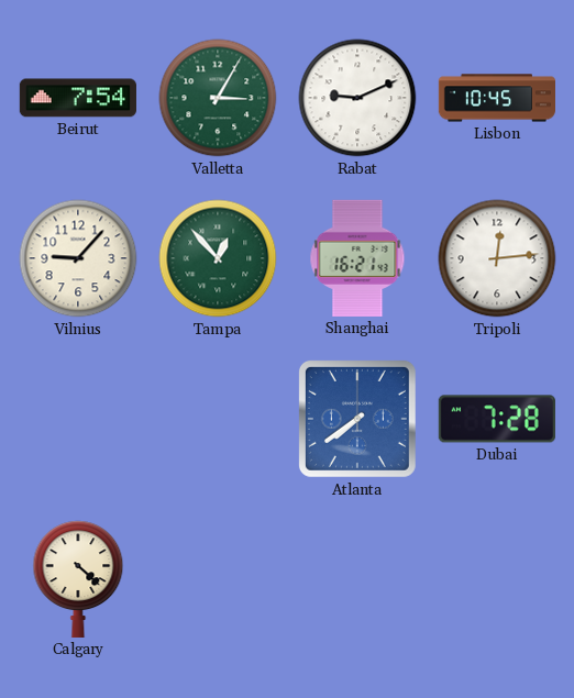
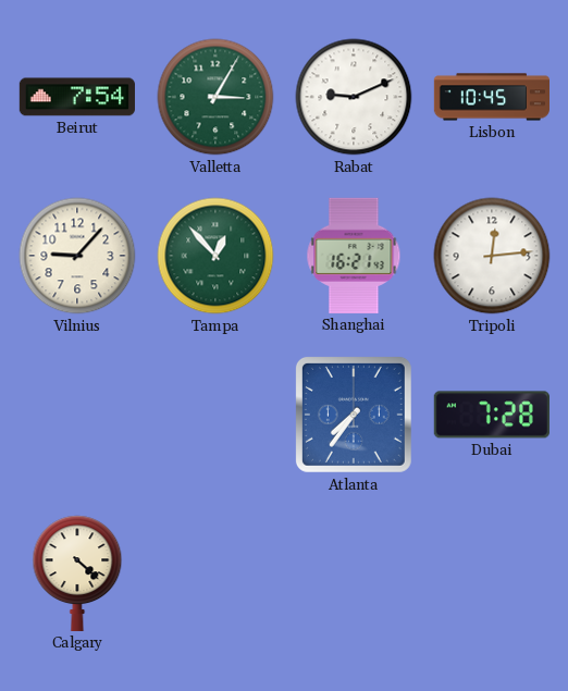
Atlanta: 7:39 -> 7:36 (354, 415)
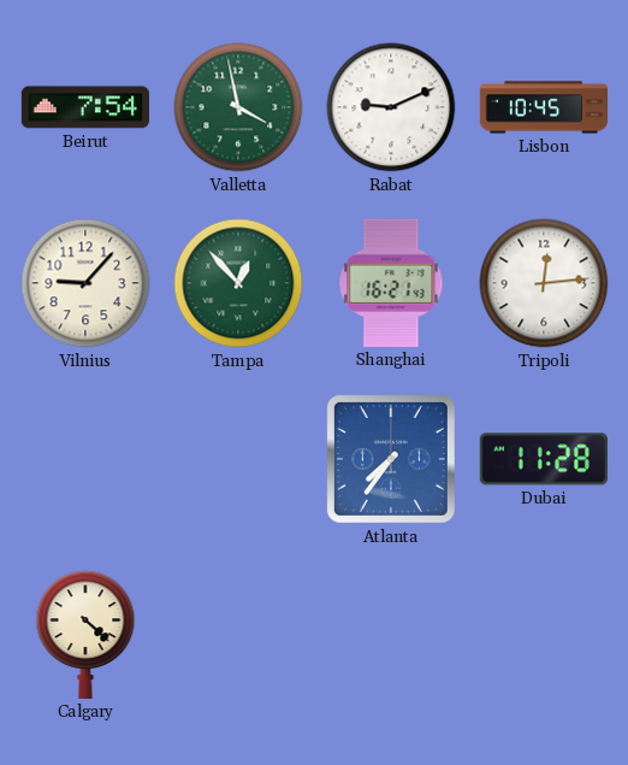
Valletta: 3:05 -> 3:58 (238, 107)
Dubai: 7:28 -> 11:28 (544, 459)
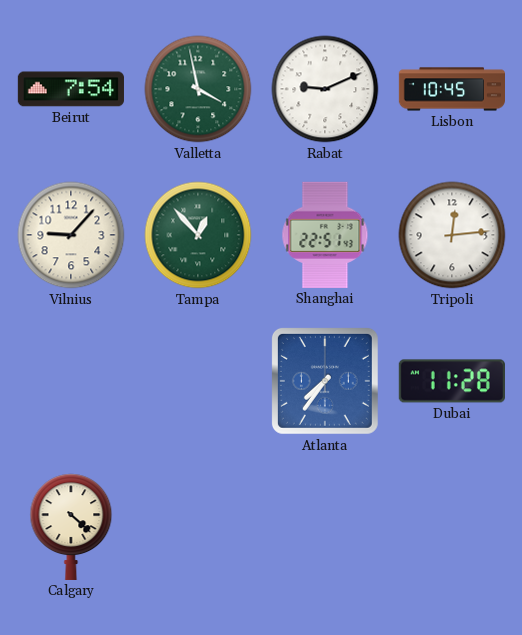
Shanghai: 16:21 -> 22:51 (325, 235)
